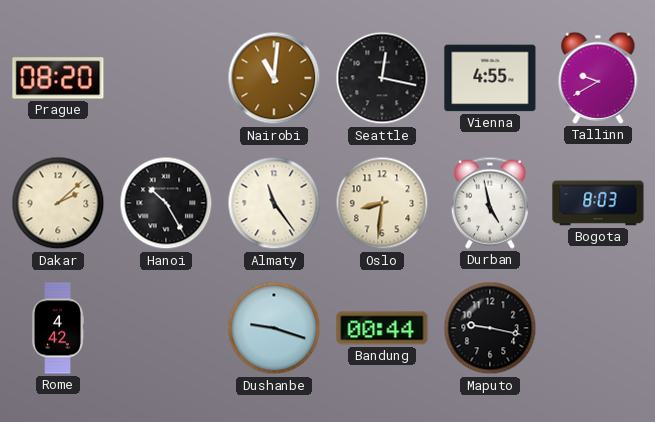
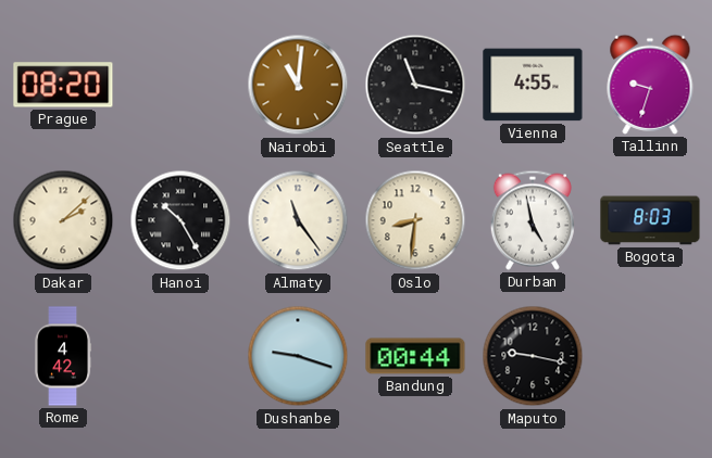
Seattle: 12:17 -> 11:17 (415, 85)
Tallinn: 9:40 -> 9:33 (650, 85)
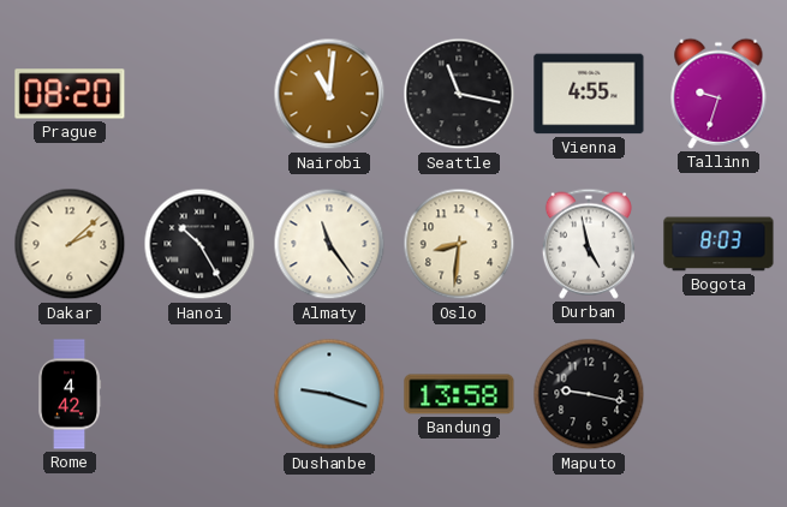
Bandung: 00:44 -> 13:58 (459, 394)
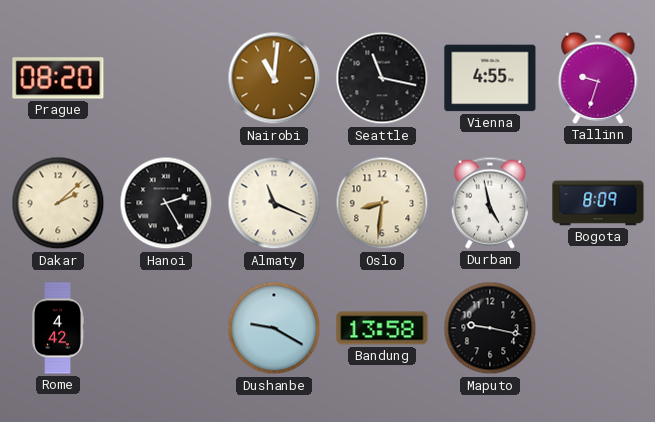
Hanoi: 10:25 -> 2:25 (166, 203)
Almaty: 11:24 -> 11:19 (274, 203)
Bogota: 8:03 -> 8:09 (598, 203)
Dushanbe: 9:18 -> 9:20 (274, 328)
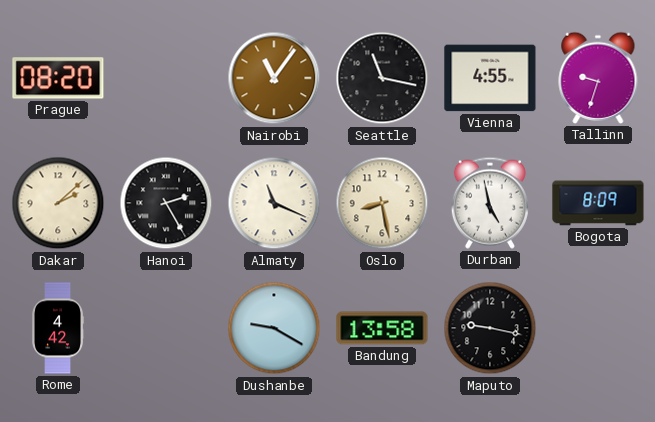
Nairobi: 11:01 -> 11:06 (274, 78)
Oslo: 8:31 -> 8:28 (382, 203)
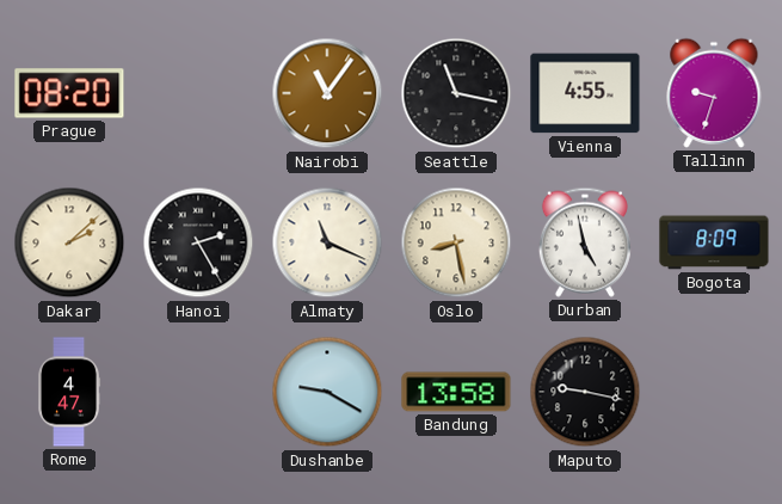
Rome: 4:42 -> 4:47 (70, 392)
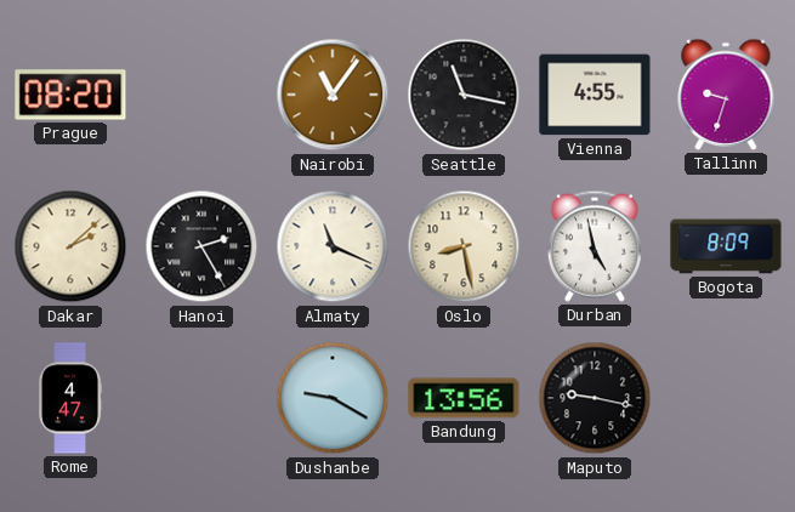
Bandung: 13:58 -> 13:56 (464, 398)
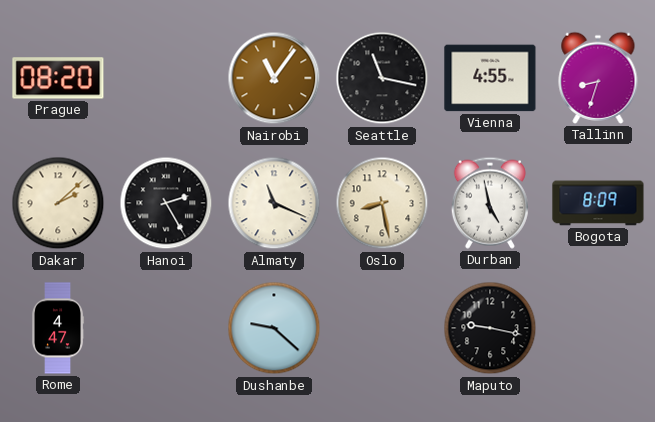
Tallinn: 9:33 -> 8:33 (598, 78)
Dushanbe: 9:20 -> 9:22 (274, 328)
Bandung: 13:56 -> none (464, 398)
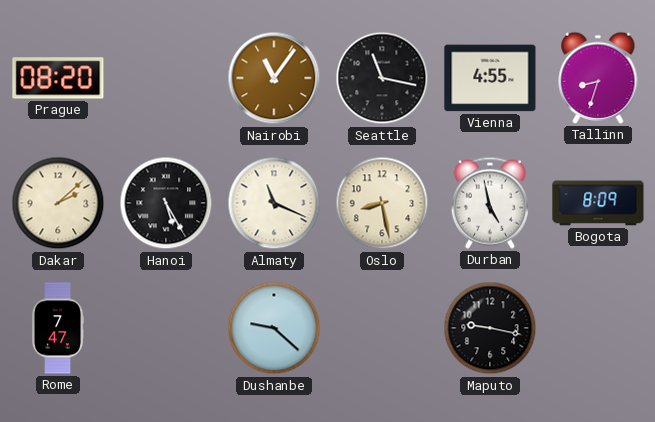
Hanoi: 2:25 -> 5:25 (166, 203)
Rome: 4:47 -> 7:47 (59, 328)
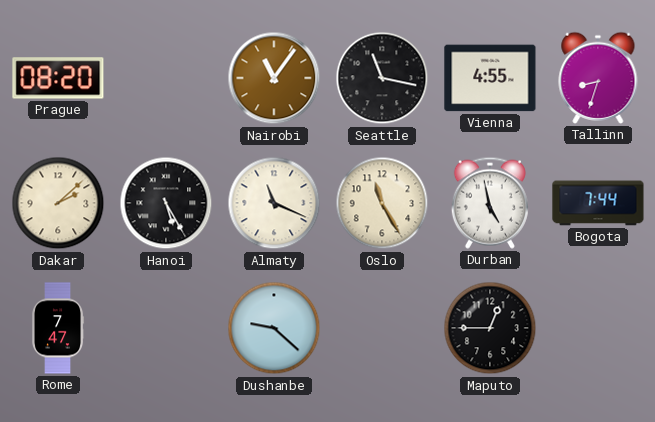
Oslo: 8:28 -> 11:25 (382, 203)
Bogota: 8:09 -> 7:44 (598, 203)
Maputo: 9:17 -> 12:45 (490, 328)
